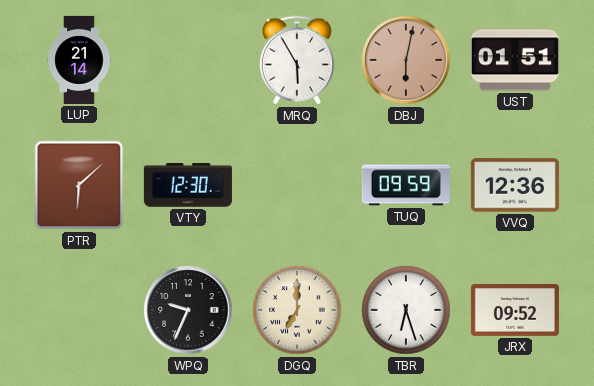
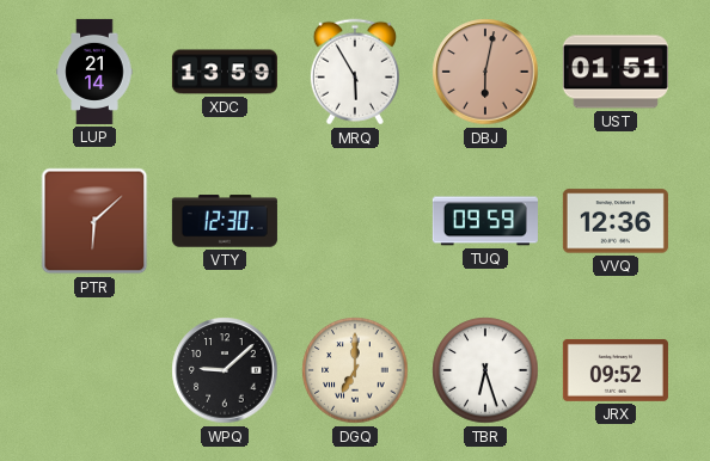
XDC: none -> 13:59 (225, 72)
WPQ: 9:34 -> 9:08 (225, 370)
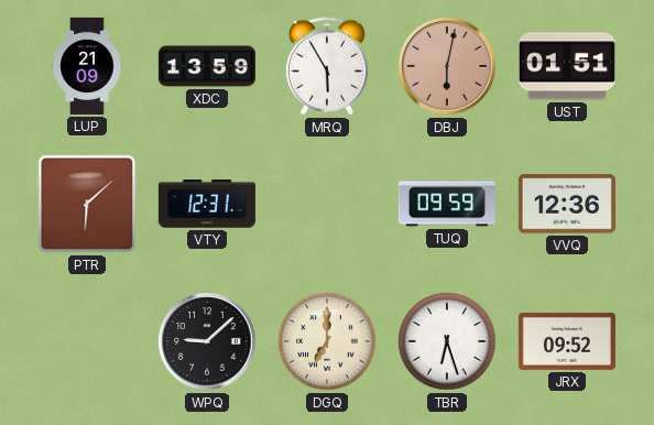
LUP: 21:14 -> 21:09 (87, 66)
VTY: 12:30 -> 12:31 (207, 204)
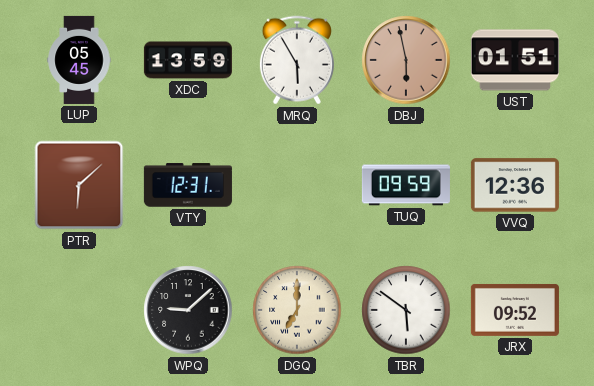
LUP: 21:09 -> 05:45 (79, 60)
DBJ: 6:02 -> 5:58 (406, 60)
TBR: 6:27 -> 5:51 (406, 310)
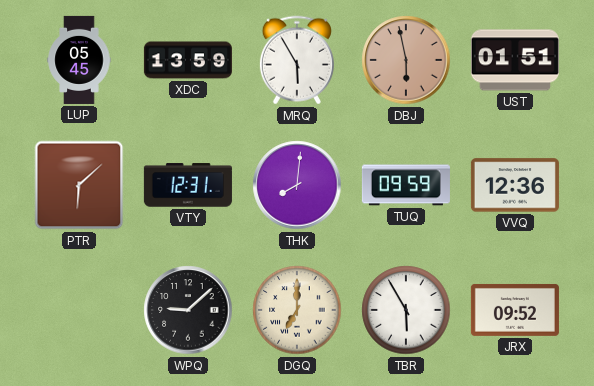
THK: none -> 8:01 (297, 185)
TBR: 5:51 -> 5:55 (406, 310)
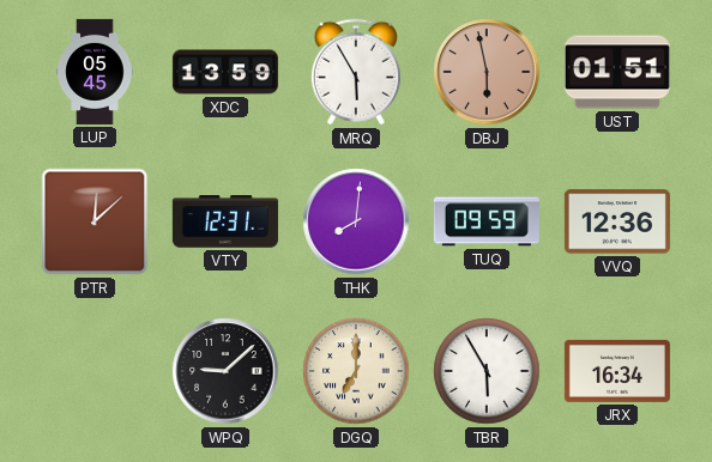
PTR: 6:08 -> 12:08 (95, 221)
JRX: 09:52 -> 16:34 (617, 371)
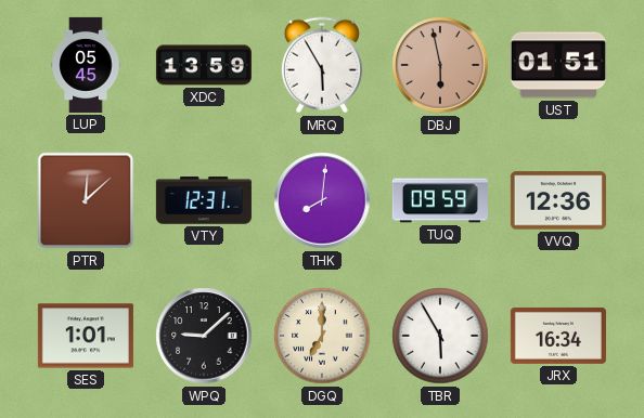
SES: none -> 1:01 (86, 336)
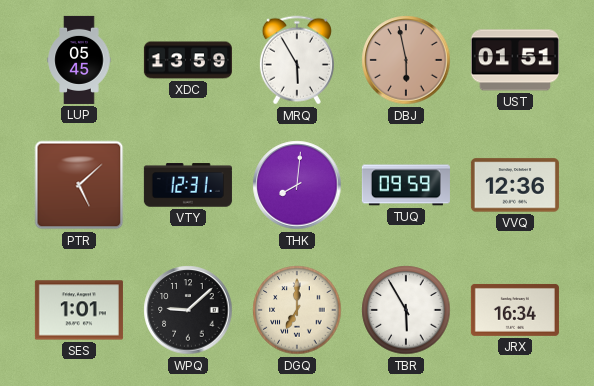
PTR: 12:08 -> 5:08 (79, 185)
